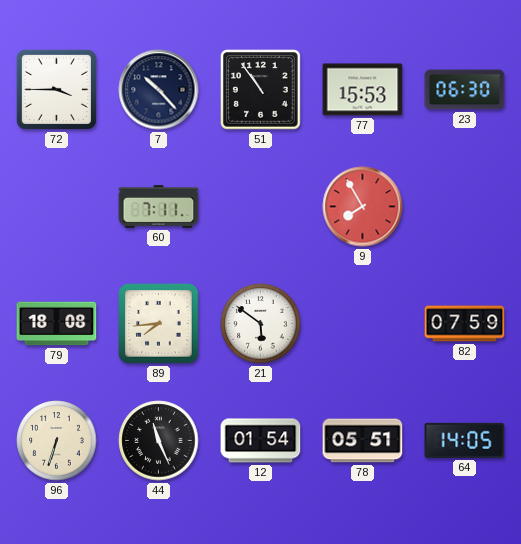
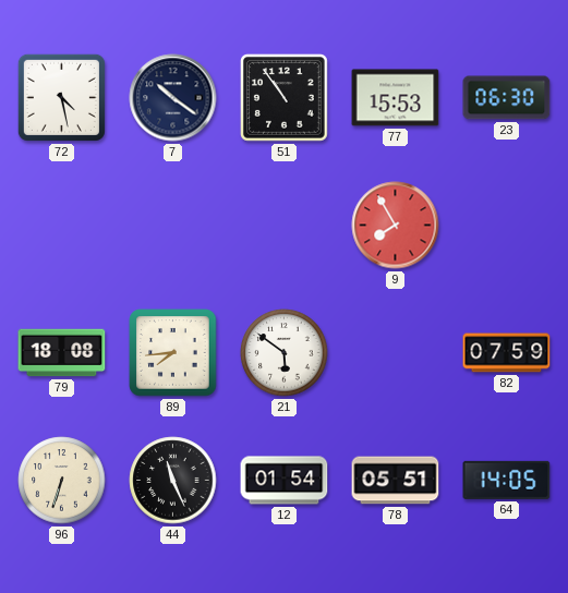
72: 3:45 -> 4:28 (61, 97)
7: 10:23 -> 10:21 (173, 98)
60: 7:11 -> none (159, 206)
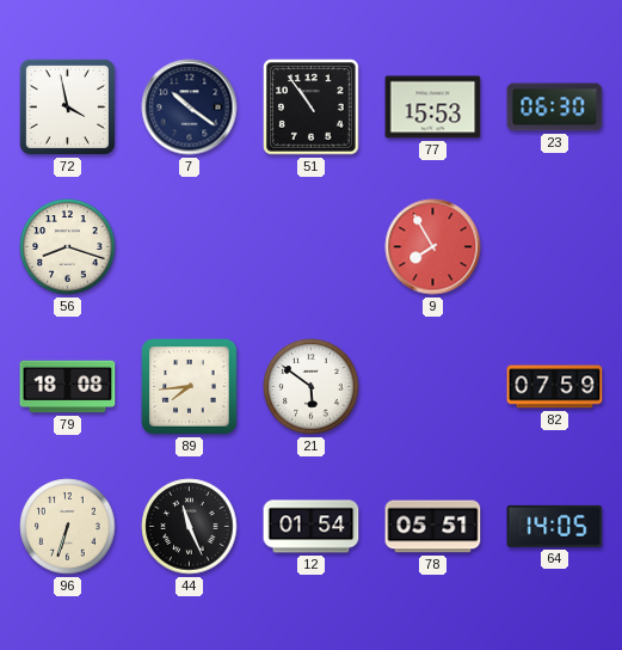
72: 4:28 -> 3:58 (67, 106)
56: none -> 8:18 (68, 247)
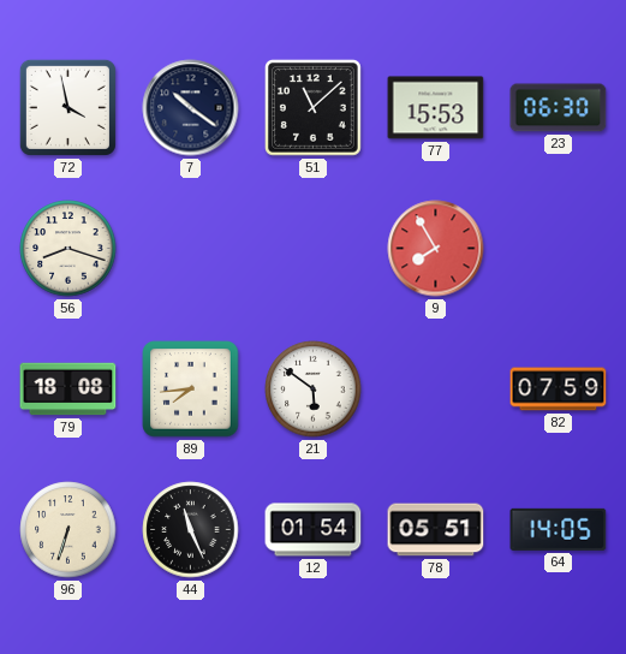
51: 10:54 -> 11:08 (314, 108)
